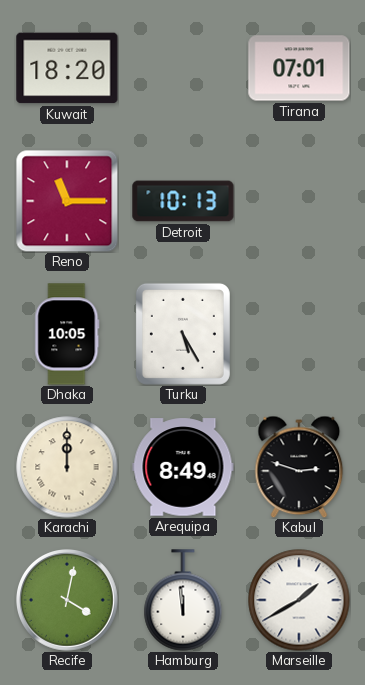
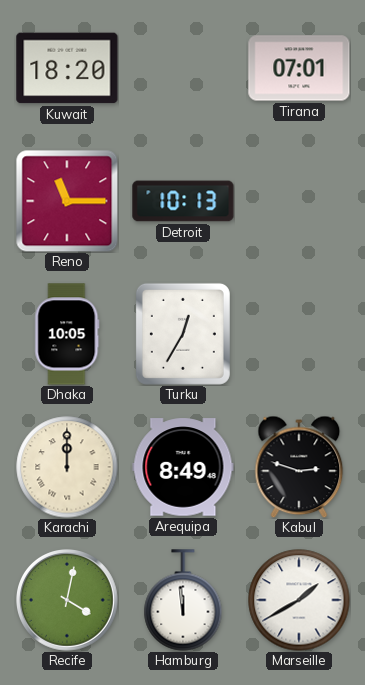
Turku: 5:25 -> 12:35 (183, 334)
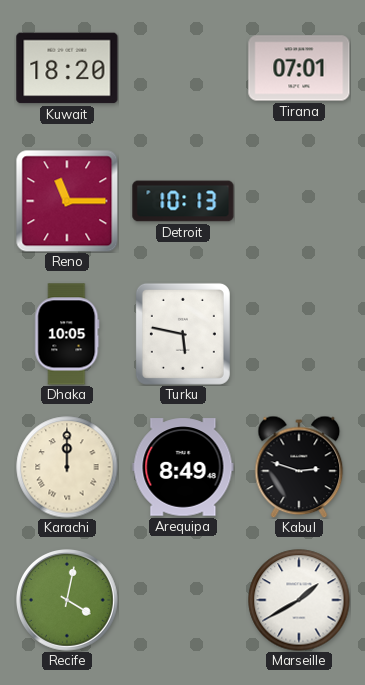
Turku: 12:35 -> 5:47 (183, 334)
Hamburg: 11:59 -> none (183, 600)
